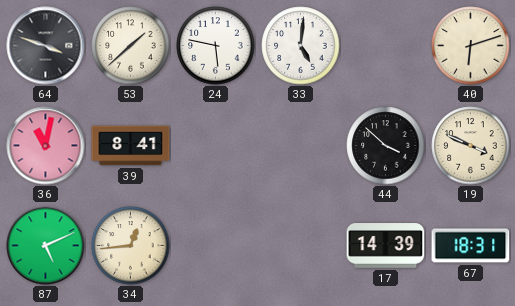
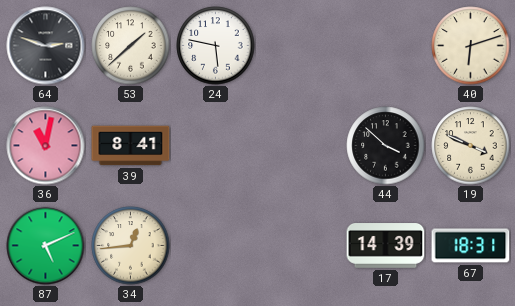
64: 3:48 -> 2:48 (46, 46)
33: 5:01 -> none (301, 46)
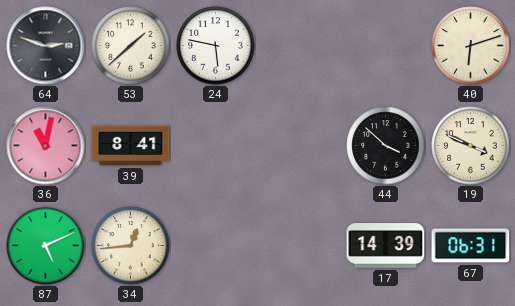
67: 18:31 -> 06:31 (471, 246)
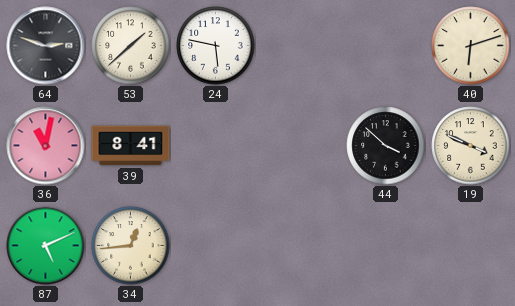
17: 14:39 -> none (386, 246)
67: 06:31 -> none (471, 246)
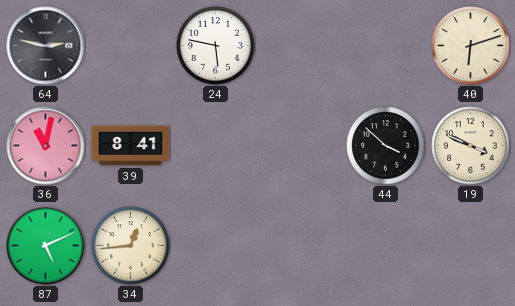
64: 2:48 -> 2:47 (46, 46)
53: 1:38 -> none (131, 46)
